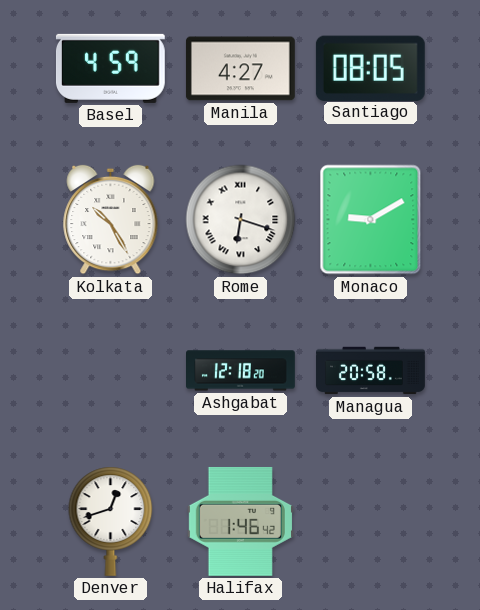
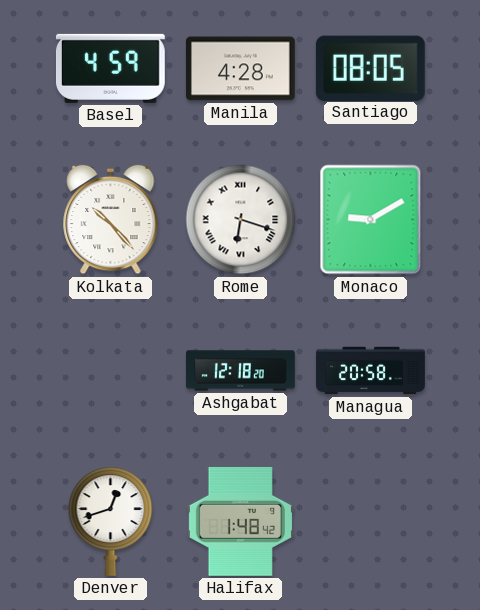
Manila: 4:27 -> 4:28 (240, 69)
Kolkata: 10:25 -> 10:23 (111, 220)
Halifax: 1:46 -> 1:48 (240, 521)
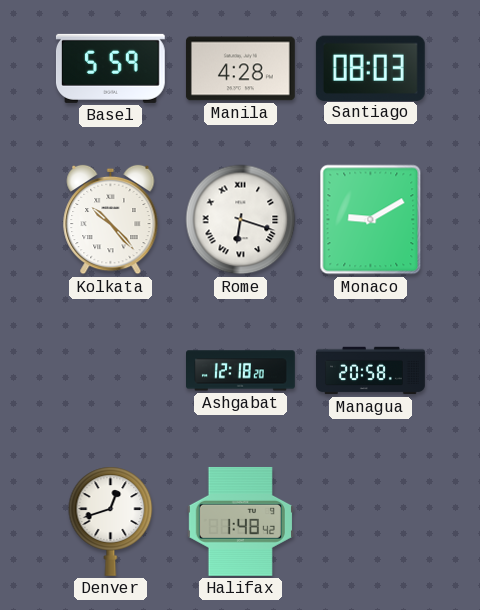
Basel: 4:59 -> 5:59 (110, 68)
Santiago: 08:05 -> 08:03 (370, 68)
